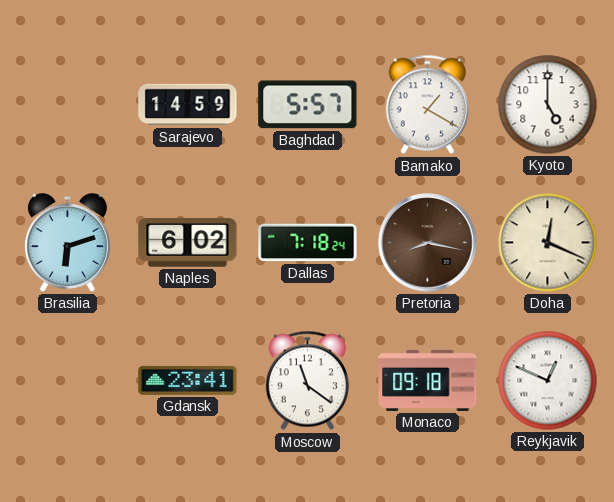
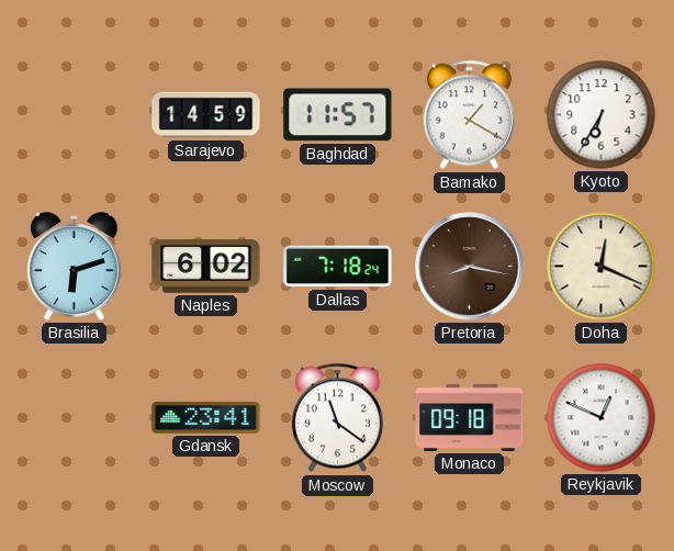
Baghdad: 5:57 -> 11:57 (338, 115)
Kyoto: 5:00 -> 6:35 (602, 115)
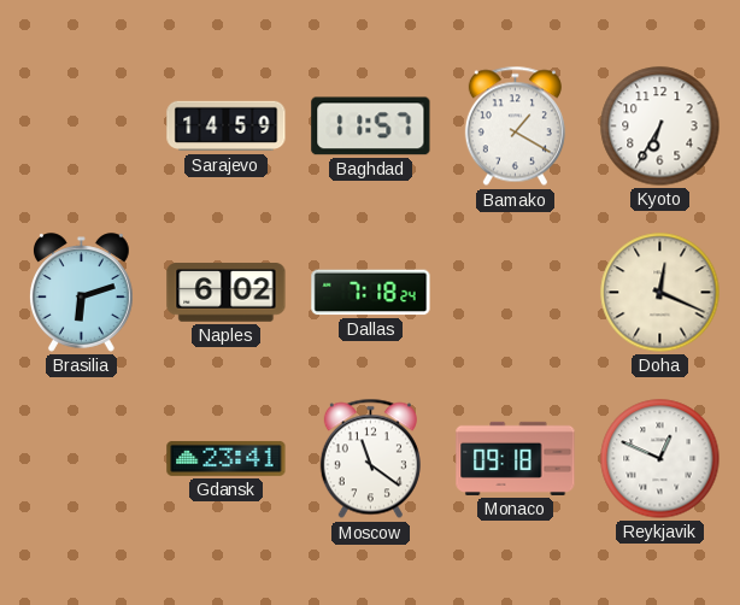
Pretoria: 8:17 -> none (470, 267)
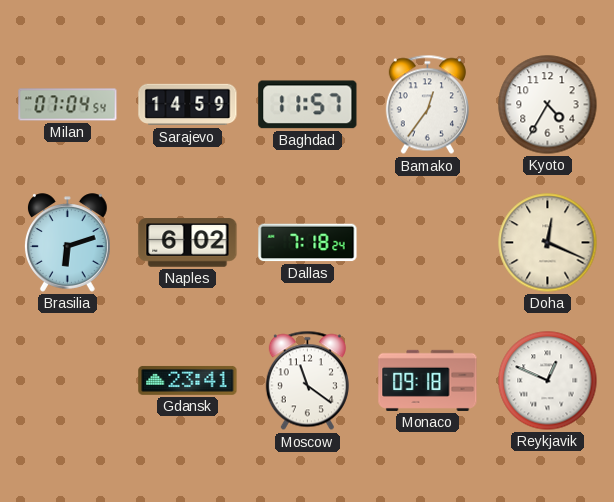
Milan: none -> 07:04 (68, 105)
Bamako: 1:20 -> 12:36 (427, 105)
Kyoto: 6:35 -> 4:35 (548, 105)
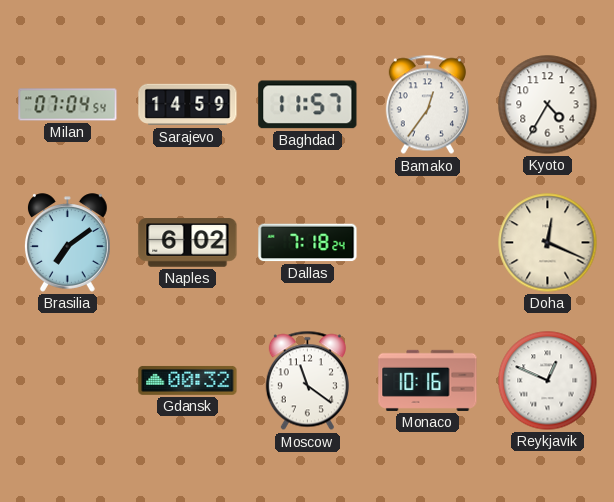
Brasilia: 6:12 -> 7:09 (67, 243)
Gdansk: 23:41 -> 00:32 (188, 380)
Monaco: 09:18 -> 10:16 (428, 380)
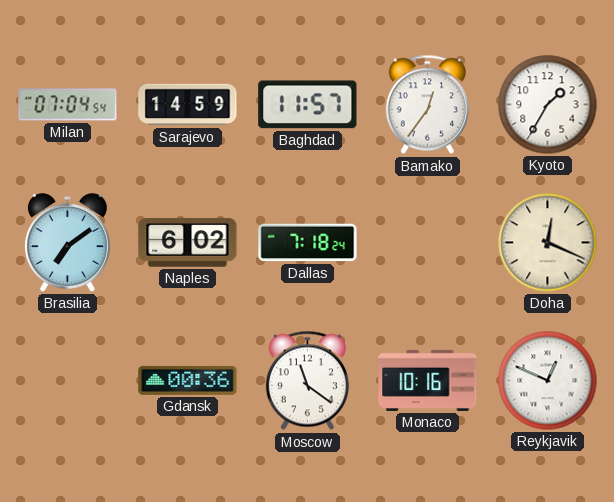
Kyoto: 4:35 -> 1:35 (548, 105)
Gdansk: 00:32 -> 00:36 (188, 380)
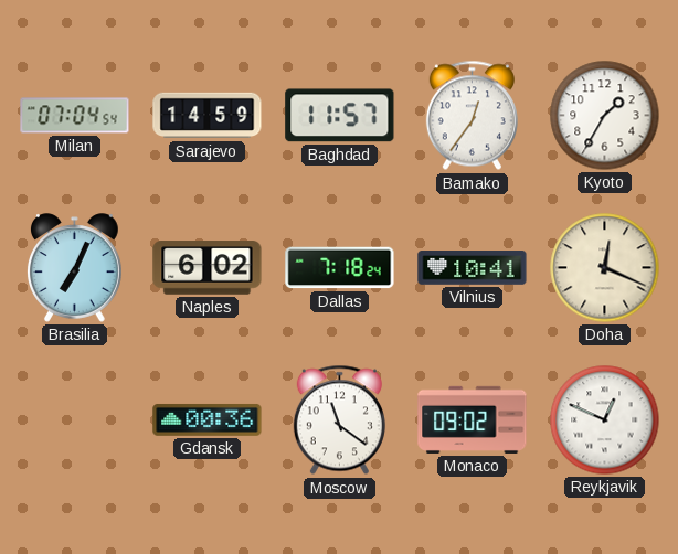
Brasilia: 7:09 -> 7:04 (74, 268)
Vilnius: none -> 10:41 (473, 268)
Monaco: 10:16 -> 09:02 (473, 419)
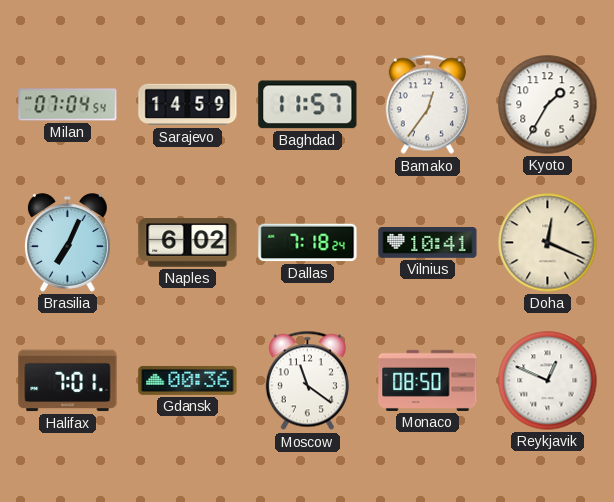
Halifax: none -> 7:01 (68, 381)
Monaco: 09:02 -> 08:50 (428, 380)
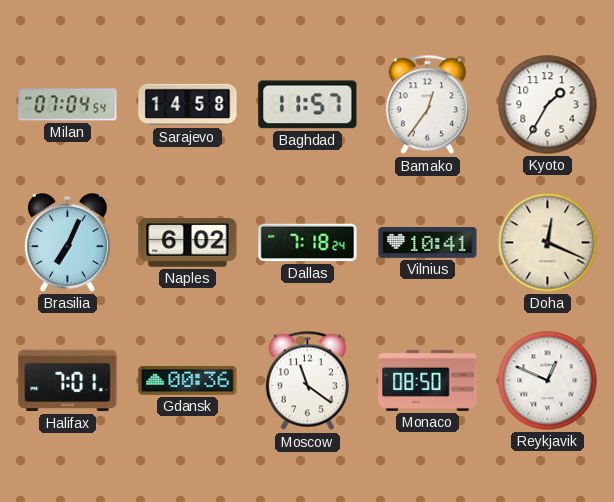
Sarajevo: 14:59 -> 14:58 (188, 105)
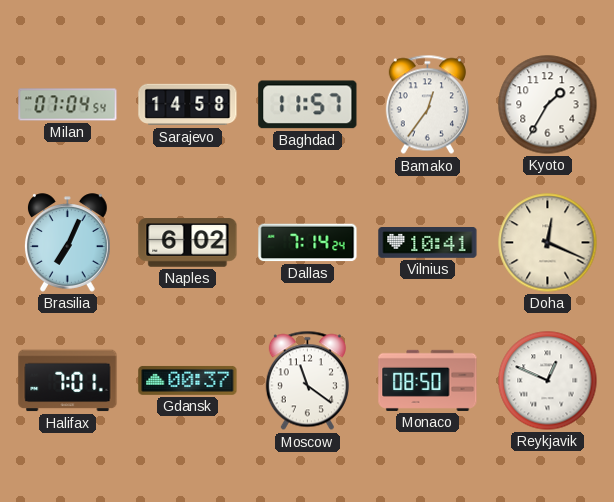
Dallas: 7:18 -> 7:14 (308, 243)
Gdansk: 00:36 -> 00:37 (188, 380)
